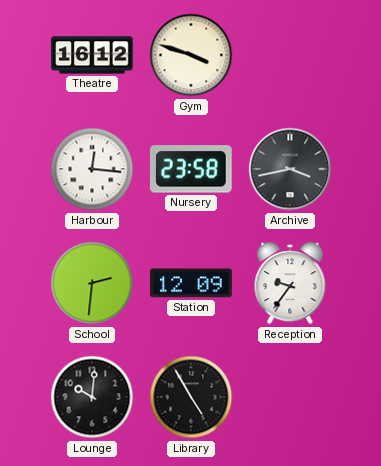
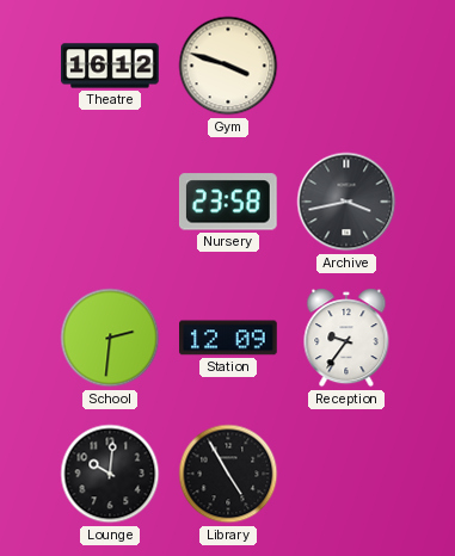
Harbour: 12:16 -> none (92, 169)
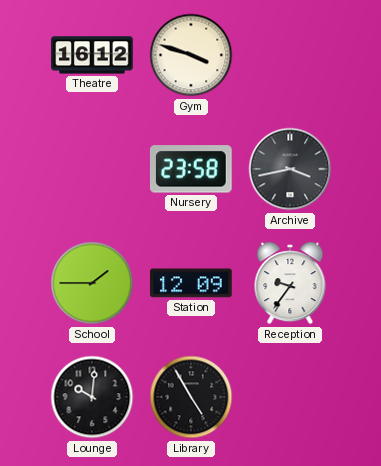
School: 2:31 -> 1:45 (92, 283)
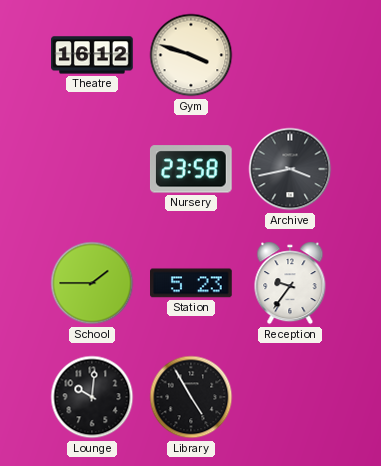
Station: 12:09 -> 5:23 (192, 283)
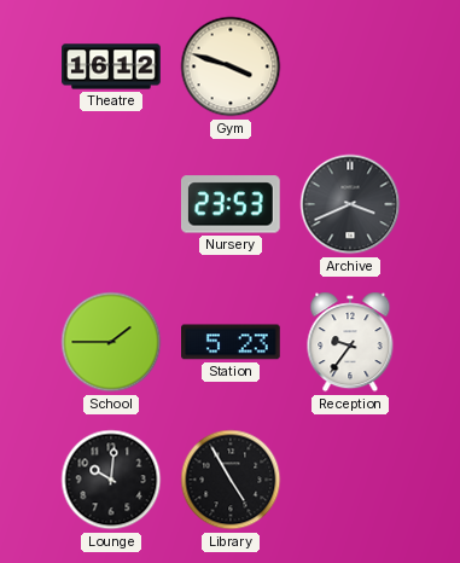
Nursery: 23:58 -> 23:53 (231, 204)
Archive: 3:43 -> 3:41 (350, 204)
